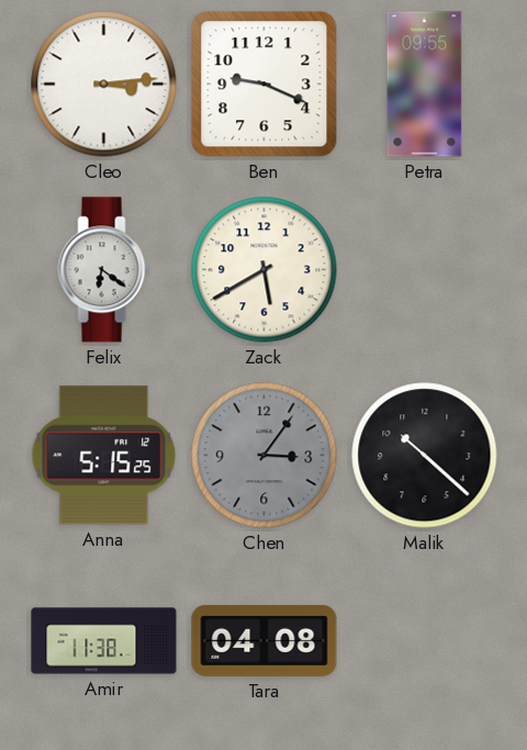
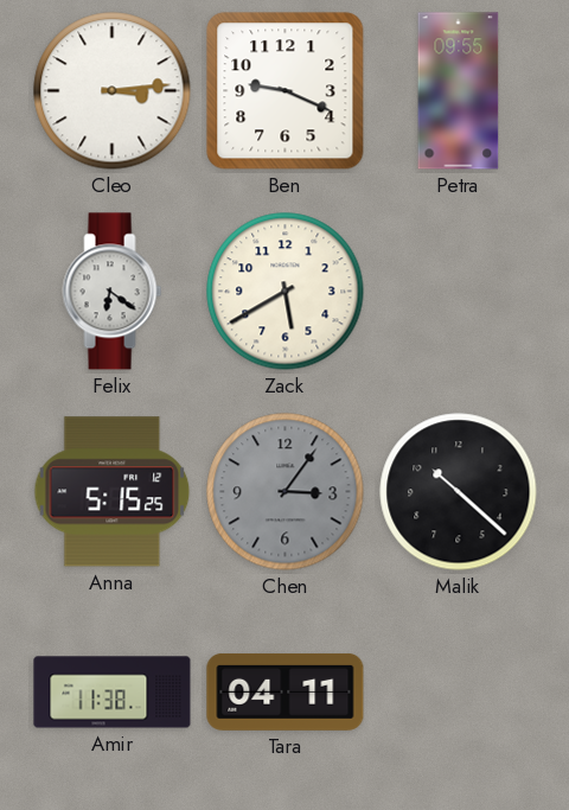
Tara: 04:08 -> 04:11 (286, 691)
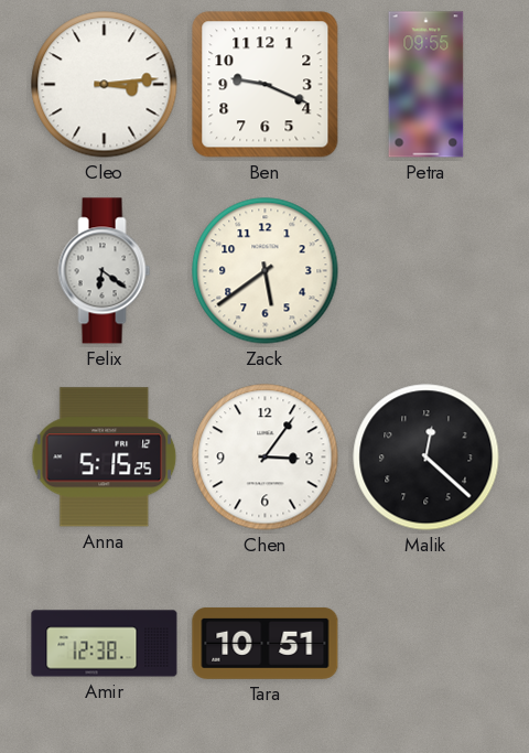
Zack: 5:40 -> 5:39 (266, 271)
Chen dial: grey -> white (266, 458)
Malik: 10:22 -> 12:22 (427, 458)
Amir: 11:38 -> 12:38 (105, 644)
Tara: 04:11 -> 10:51 (266, 643)
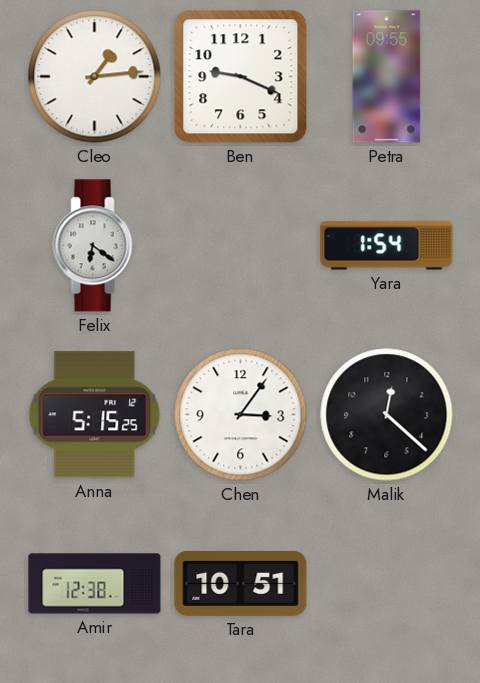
Cleo: 3:14 -> 1:14 (95, 77)
Zack: 5:39 -> none (266, 271)
Yara: none -> 1:54 (387, 246)
